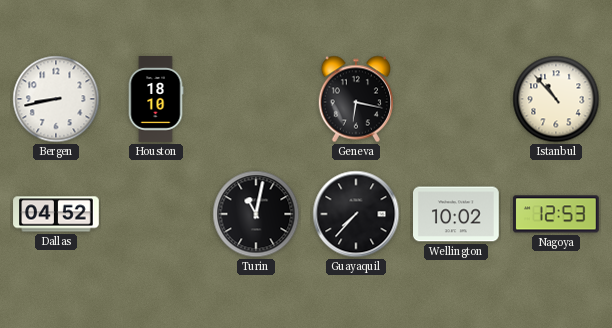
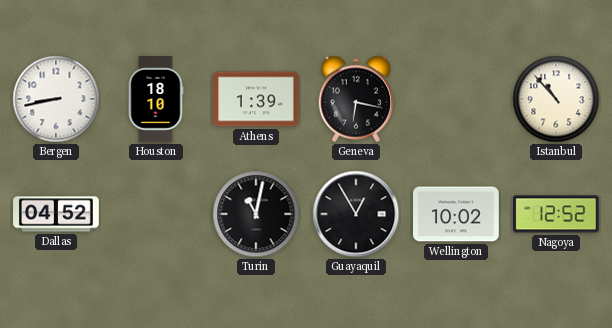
Athens: none -> 1:39 (257, 99)
Guayaquil: 7:37 -> 12:55 (356, 214)
Nagoya: 12:53 -> 12:52 (556, 214)
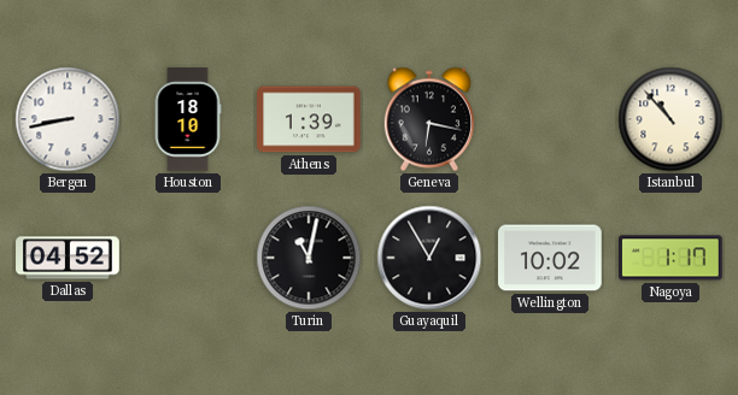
Nagoya: 12:52 -> 1:17 (670, 258)
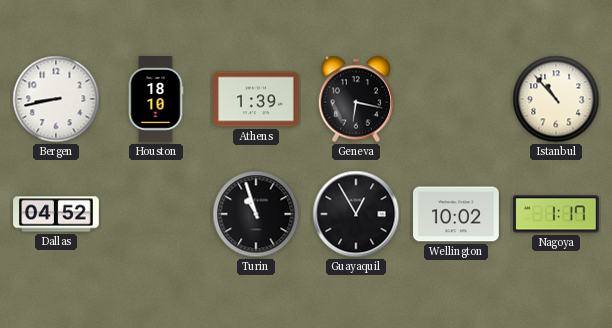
Turin: 11:02 -> 10:57 (256, 214)
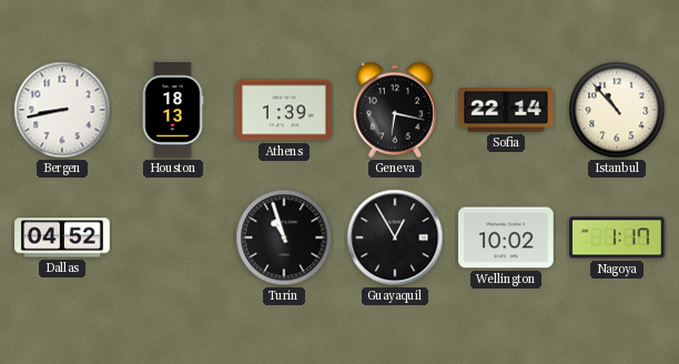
Houston: 18:10 -> 18:13 (173, 110)
Sofia: none -> 22:14 (507, 111)
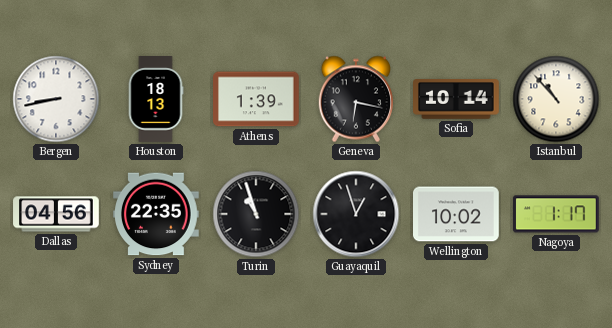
Sofia: 22:14 -> 10:14 (457, 100)
Dallas: 04:52 -> 04:56 (56, 214)
Sydney: none -> 22:35 (157, 214)
Guayaquil: 12:55 -> 12:57 (356, 214)
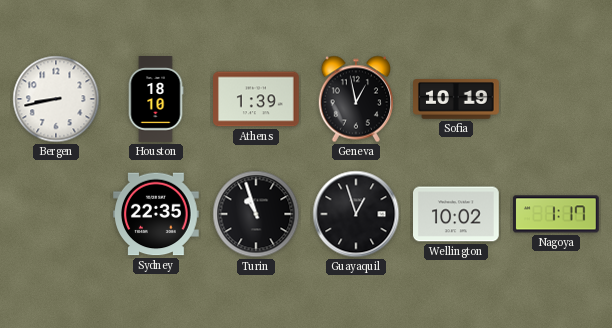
Houston: 18:13 -> 18:10 (156, 99)
Geneva: 6:17 -> 12:58 (355, 99)
Sofia: 10:14 -> 10:19 (457, 100)
Istanbul: 10:53 -> none (556, 99)
Dallas: 04:56 -> none (56, 214)
